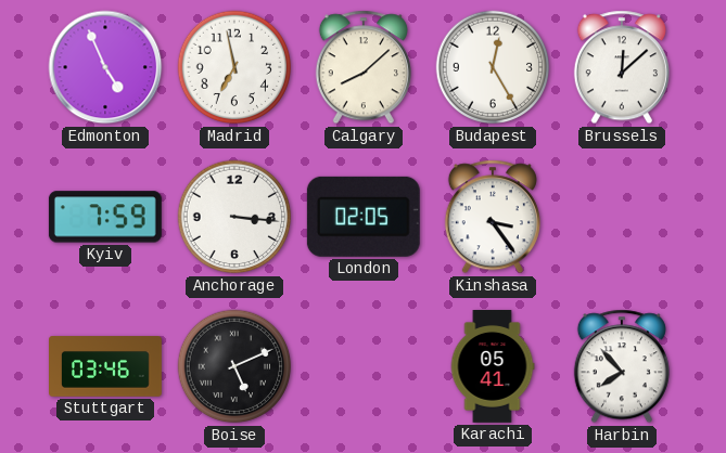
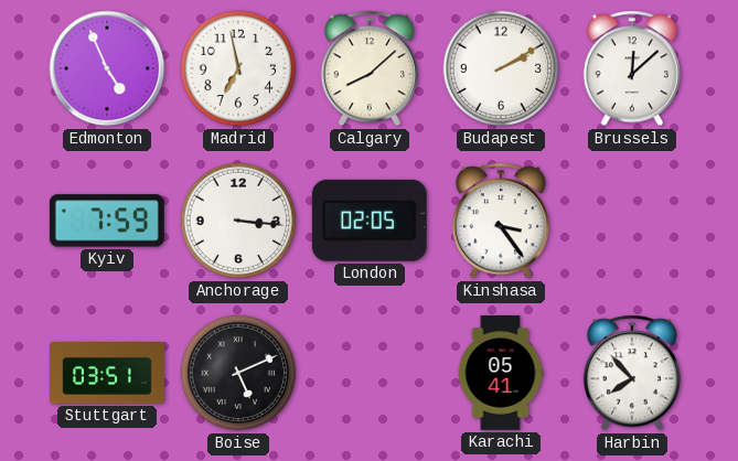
Budapest: 12:25 -> 2:10 (501, 68)
Stuttgart: 03:46 -> 03:51 (108, 373)
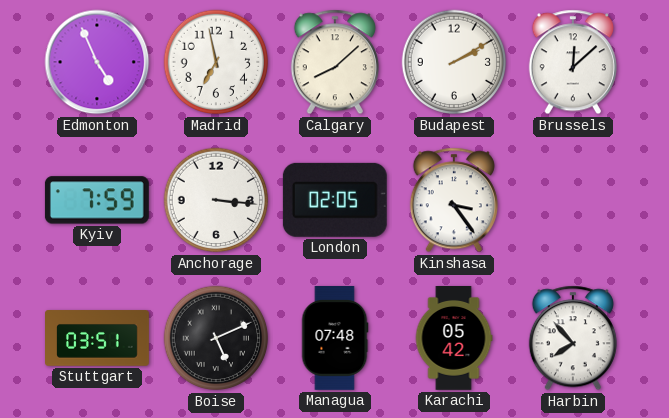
Managua: none -> 07:48 (335, 339)
Karachi: 05:41 -> 05:42 (454, 339)
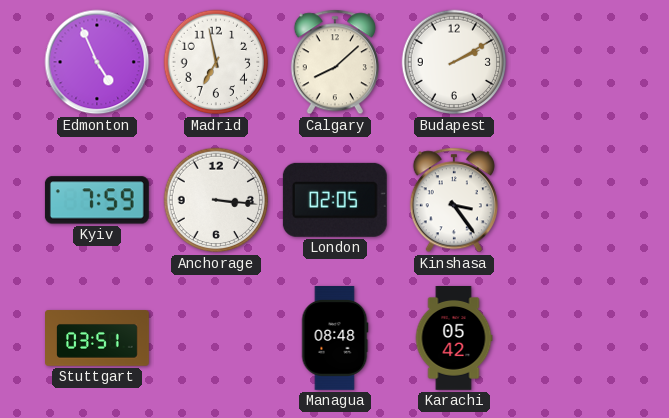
Brussels: 12:08 -> none (573, 62)
Boise: 5:11 -> none (216, 338)
Managua: 07:48 -> 08:48 (335, 339)
Harbin: 7:53 -> none (573, 338)
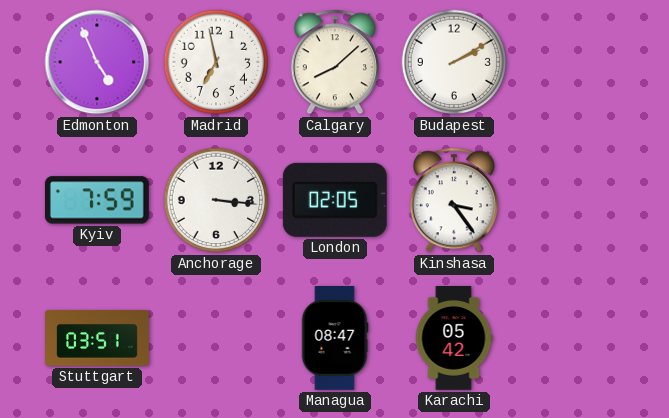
Managua: 08:48 -> 08:47 (335, 339)
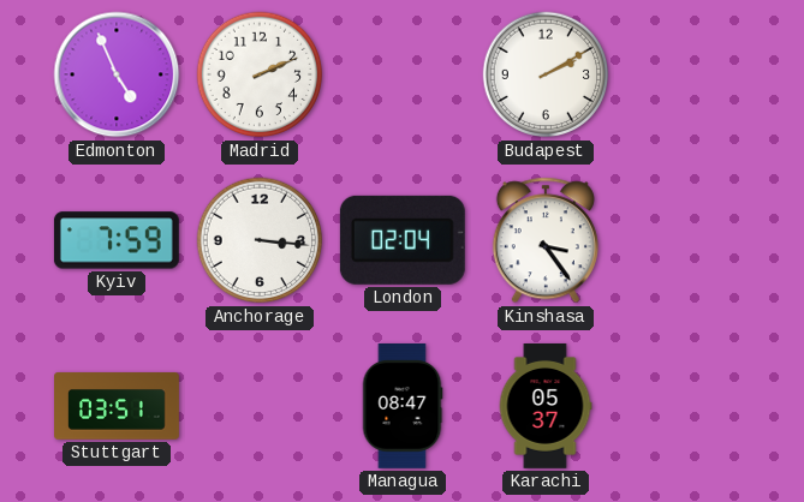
Madrid: 6:58 -> 2:11 (260, 74)
Calgary: 8:08 -> none (335, 62)
London: 02:05 -> 02:04 (403, 240)
Karachi: 05:42 -> 05:37 (546, 407)
